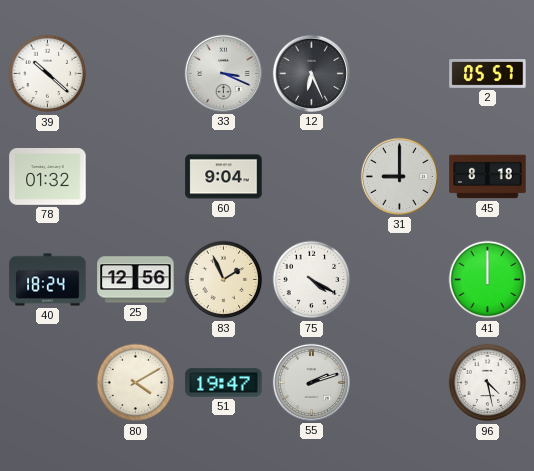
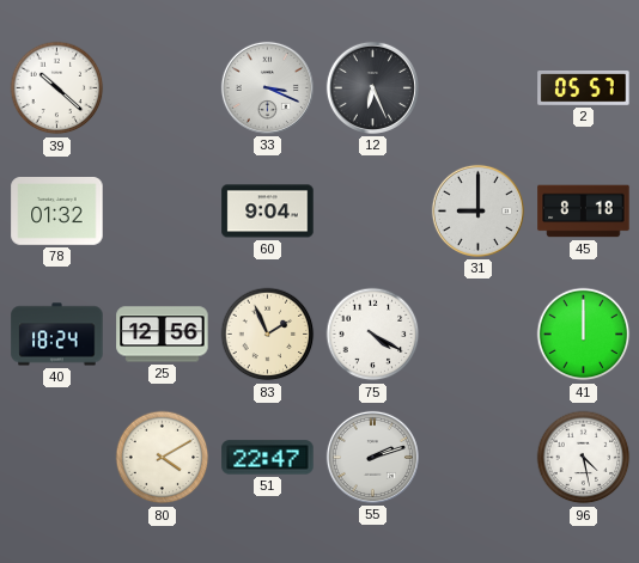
51: 19:47 -> 22:47 (268, 458)
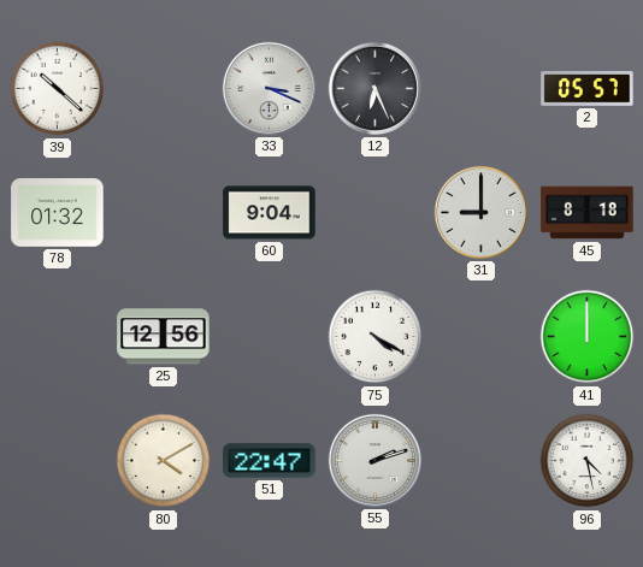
40: 18:24 -> none (57, 335)
83: 1:56 -> none (268, 335)
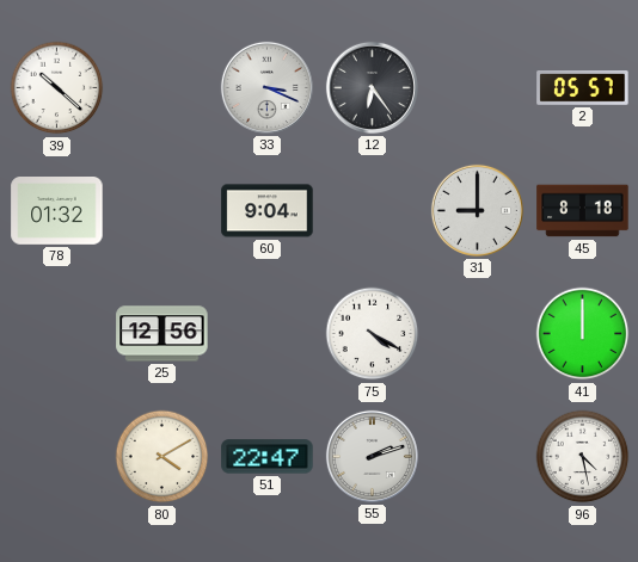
12: 6:26 -> 6:24 (372, 87)
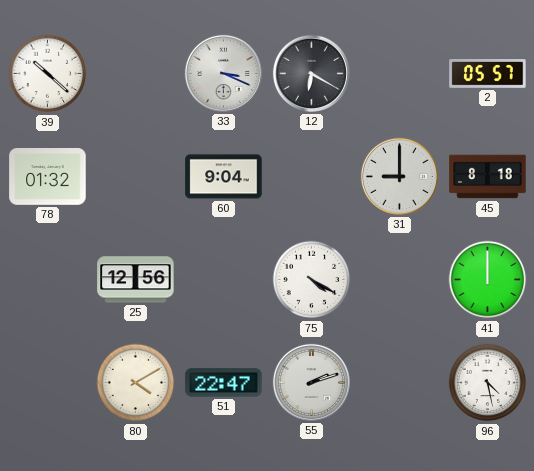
12: 6:24 -> 6:20 (311, 73)
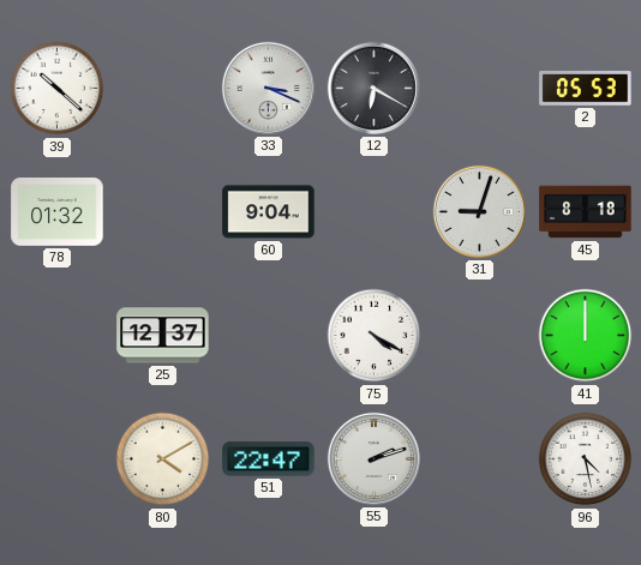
2: 05:57 -> 05:53 (586, 89)
31: 9:00 -> 9:03 (479, 211)
25: 12:56 -> 12:37 (163, 336)
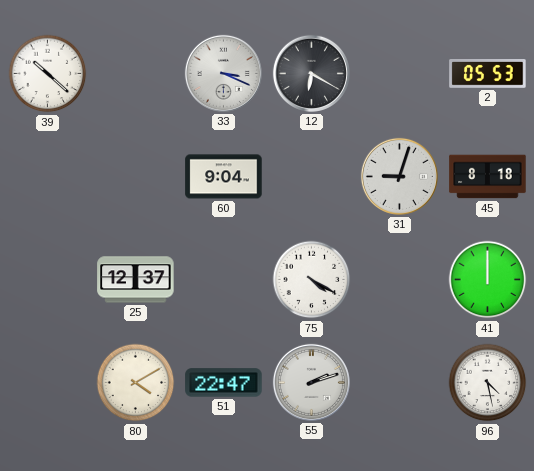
78: 01:32 -> none (58, 212)
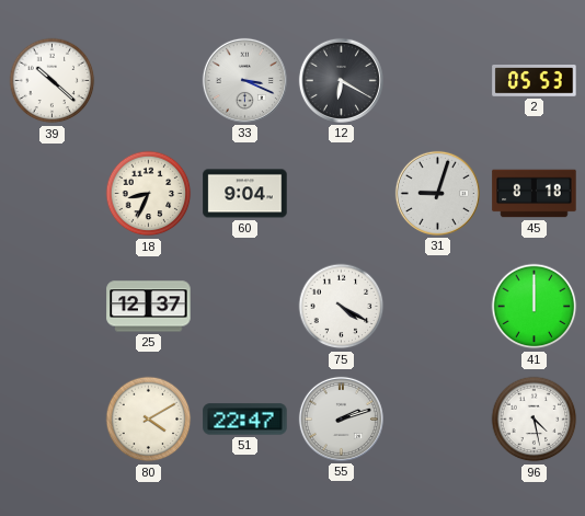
18: none -> 8:34 (149, 194)
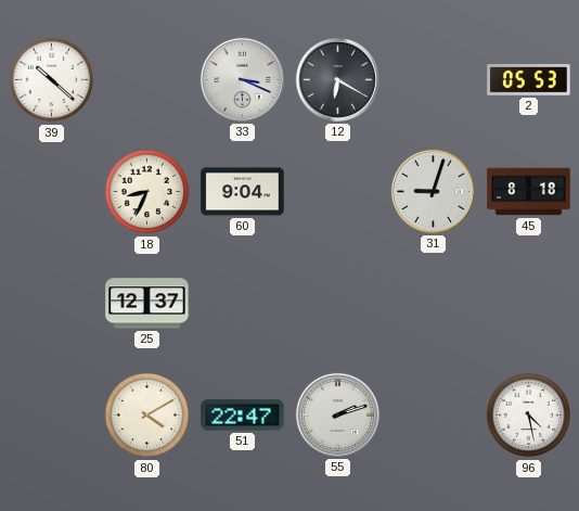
75: 4:20 -> none (342, 307)
41: 12:00 -> none (535, 307)
